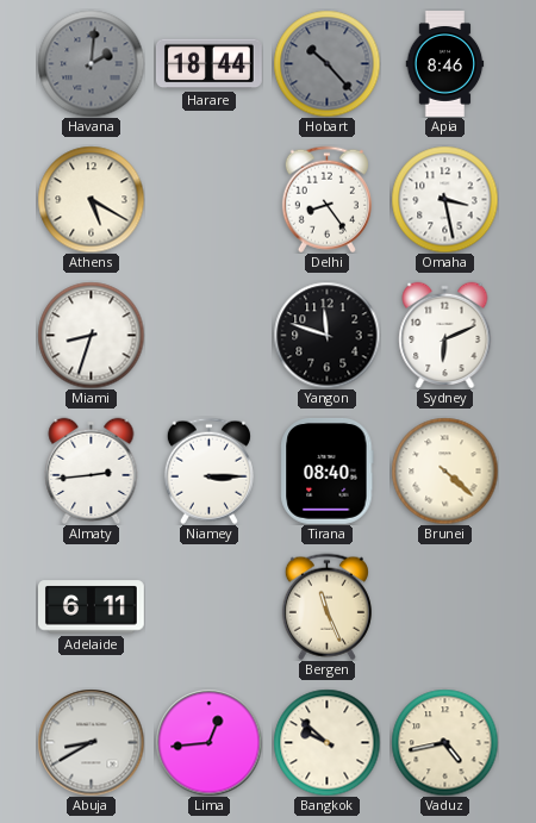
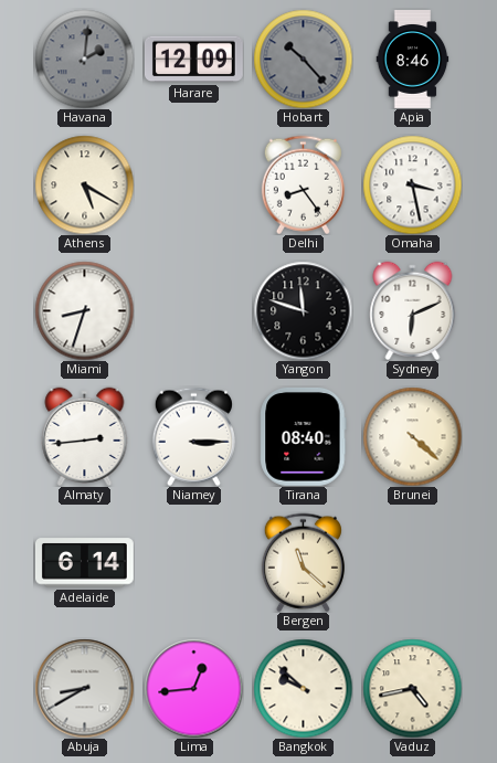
Harare: 18:44 -> 12:09 (193, 60)
Adelaide: 6:11 -> 6:14 (85, 563)
Bergen: 11:26 -> 11:22 (303, 562)
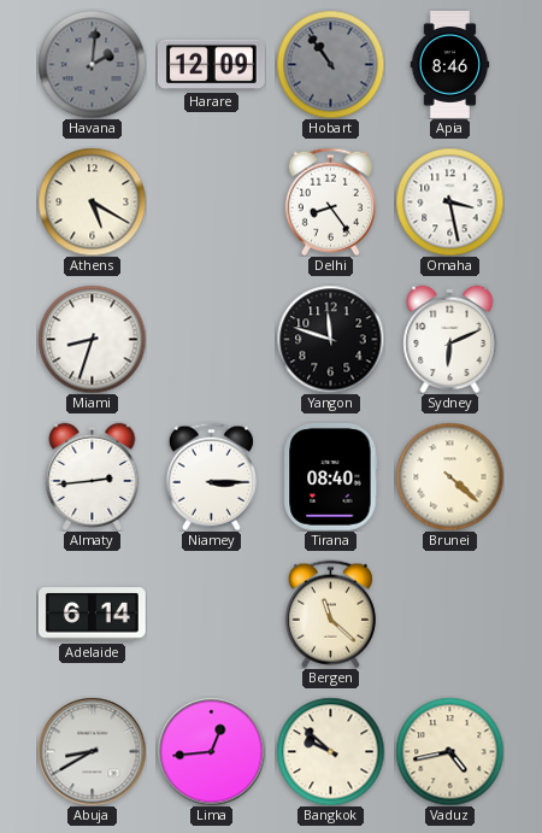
Hobart: 10:23 -> 10:54 (330, 64)
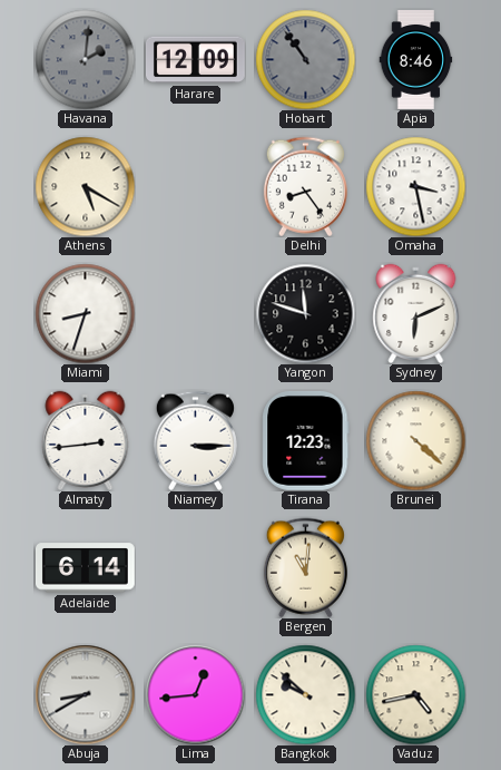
Tirana: 08:40 -> 12:23 (306, 440)
Bergen: 11:22 -> 11:01 (305, 567)
